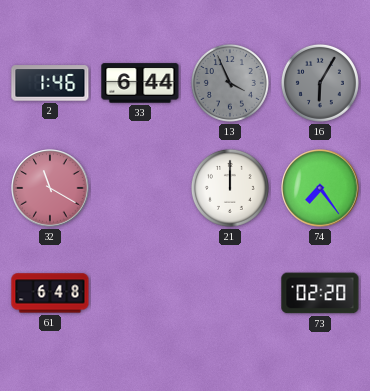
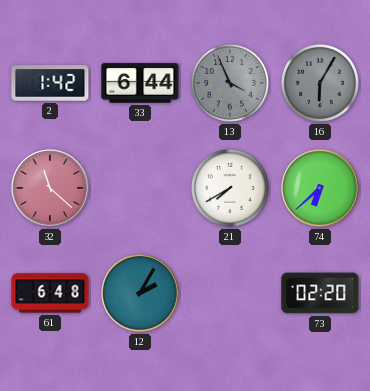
2: 1:46 -> 1:42 (50, 83)
32: 11:20 -> 11:22 (50, 188)
21: 12:00 -> 7:40 (230, 188)
74: 7:24 -> 6:38 (320, 188)
12: none -> 2:05 (140, 293)
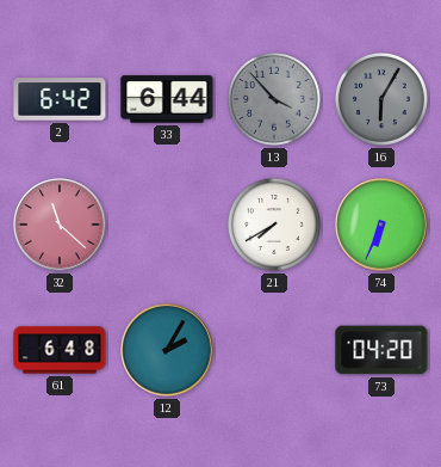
2: 1:42 -> 6:42 (60, 99)
13: 3:56 -> 3:53 (274, 99)
74: 6:38 -> 6:34 (381, 225)
73: 02:20 -> 04:20 (381, 350)
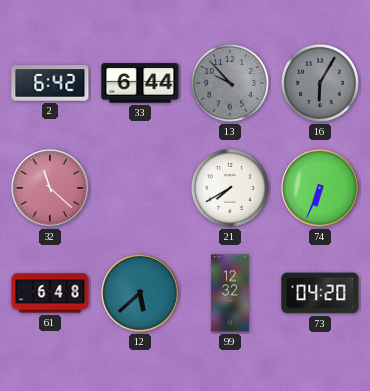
13: 3:53 -> 9:53 (230, 83)
12: 2:05 -> 5:38 (140, 293)
99: none -> 12:32 (230, 293)
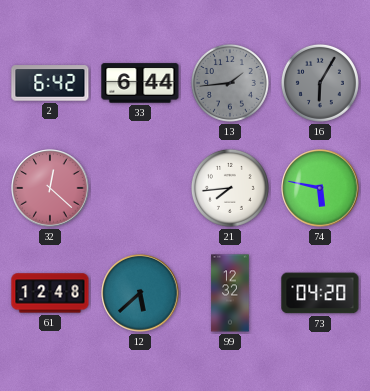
13: 9:53 -> 1:44 (230, 83)
32: 11:22 -> 12:22 (50, 188)
21: 7:40 -> 7:44 (230, 188)
74: 6:34 -> 5:47 (320, 188)
61: 6:48 -> 12:48 (50, 293)
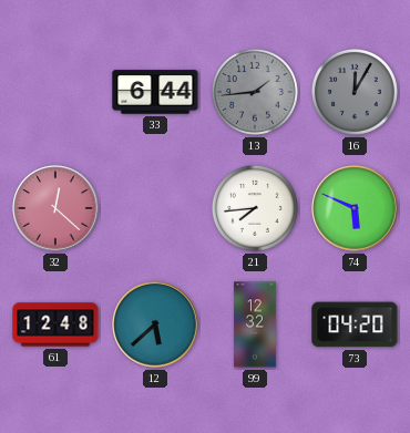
2: 6:42 -> none (50, 83)
16: 6:05 -> 12:05 (355, 92)
74: 5:47 -> 5:49 (355, 208)
